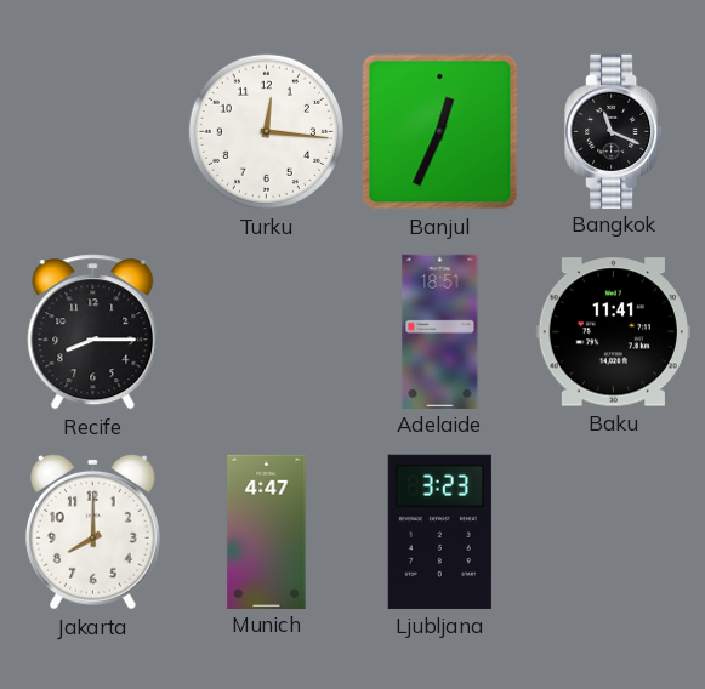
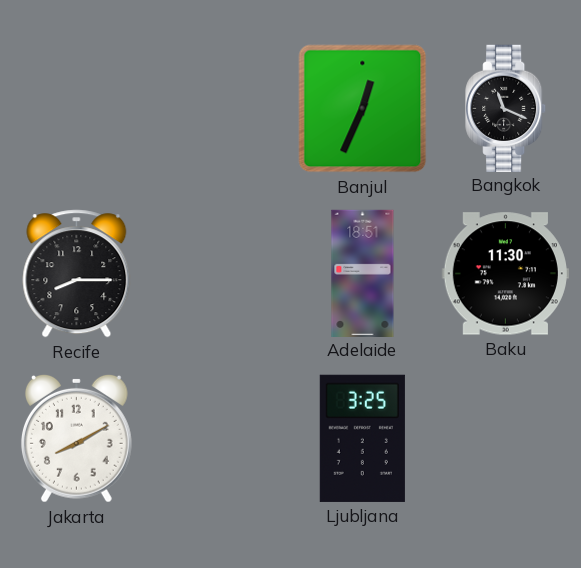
Turku: 12:16 -> none (266, 131)
Baku: 11:41 -> 11:30 (505, 274)
Jakarta: 8:00 -> 8:10 (76, 438)
Munich: 4:47 -> none (267, 531)
Ljubljana: 3:23 -> 3:25 (362, 438)
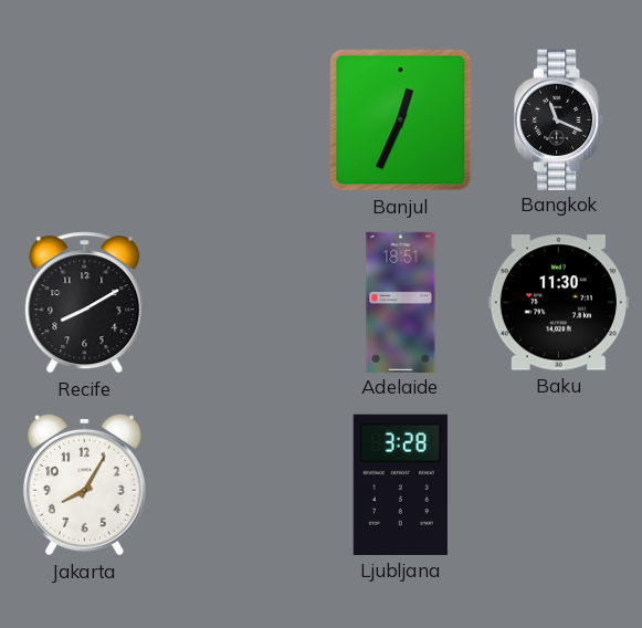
Recife: 8:15 -> 8:10 (85, 303)
Jakarta: 8:10 -> 8:05 (84, 484)
Ljubljana: 3:25 -> 3:28 (400, 484)
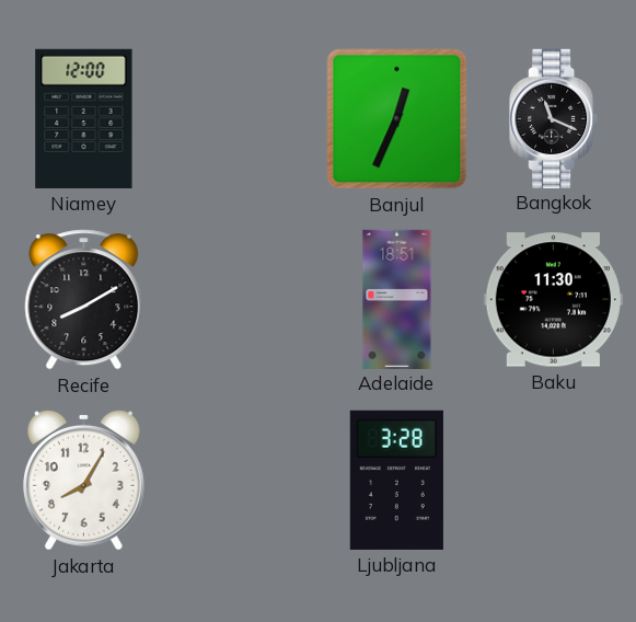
Niamey: none -> 12:00 (84, 118)
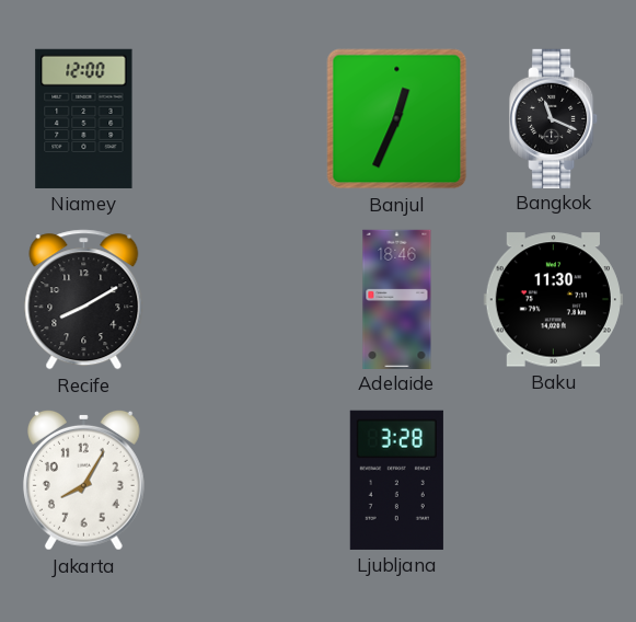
Adelaide: 18:51 -> 18:46 (397, 299)
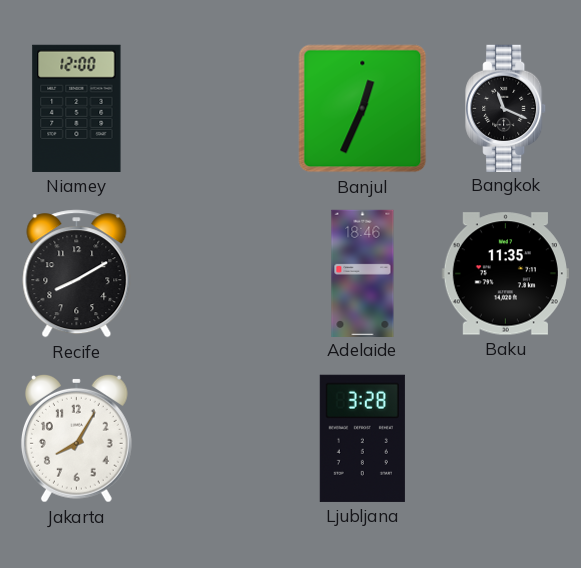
Baku: 11:30 -> 11:35 (505, 274)
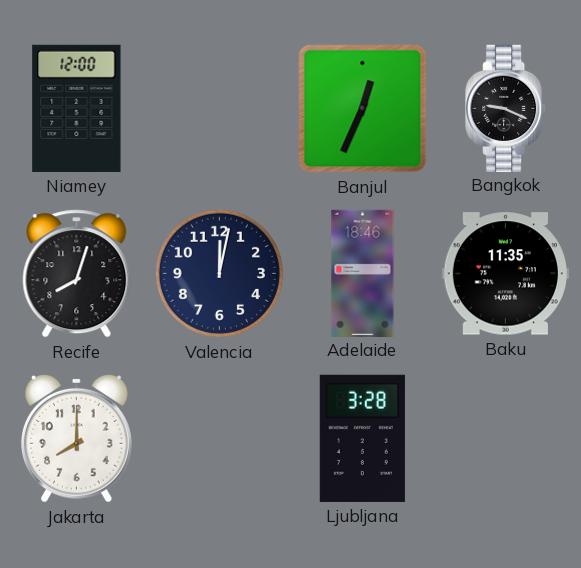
Bangkok: 11:19 -> 9:19 (506, 108)
Recife: 8:10 -> 8:03 (77, 274)
Valencia: none -> 12:02 (219, 273)
Jakarta: 8:05 -> 8:00 (76, 438)
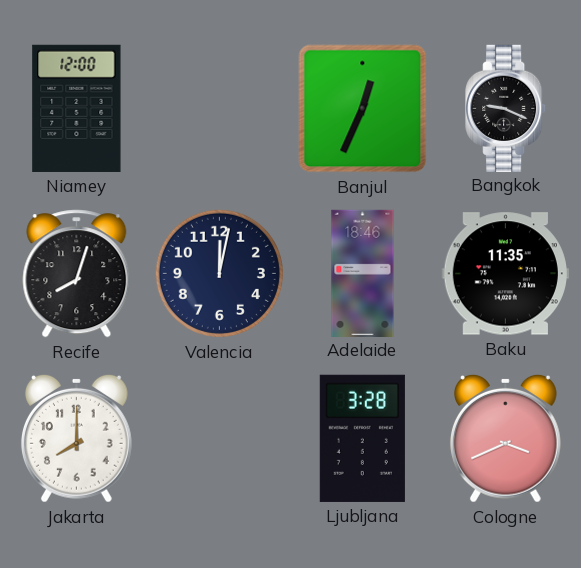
Cologne: none -> 3:41 (505, 438)
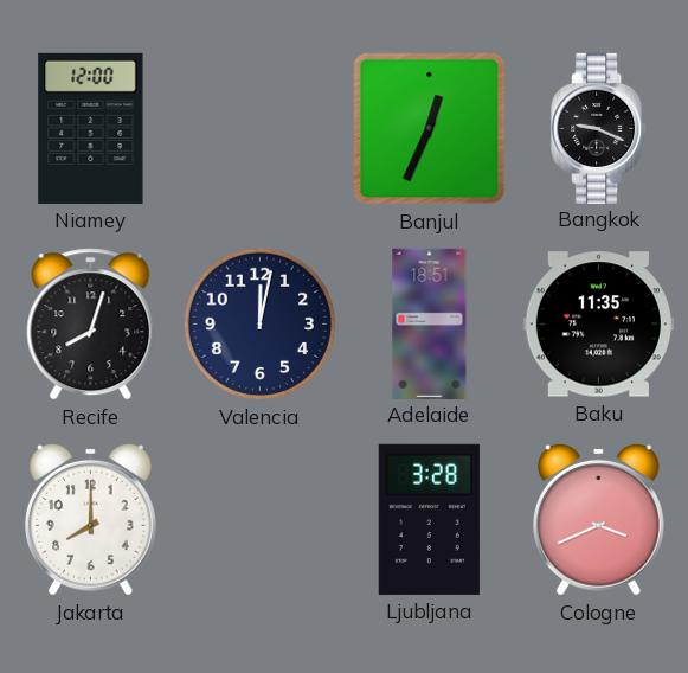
Adelaide: 18:46 -> 18:51 (430, 323)
